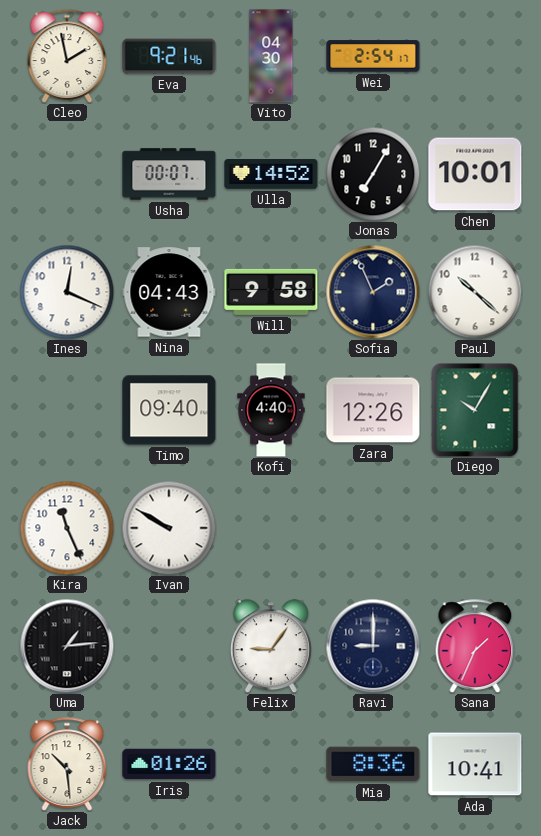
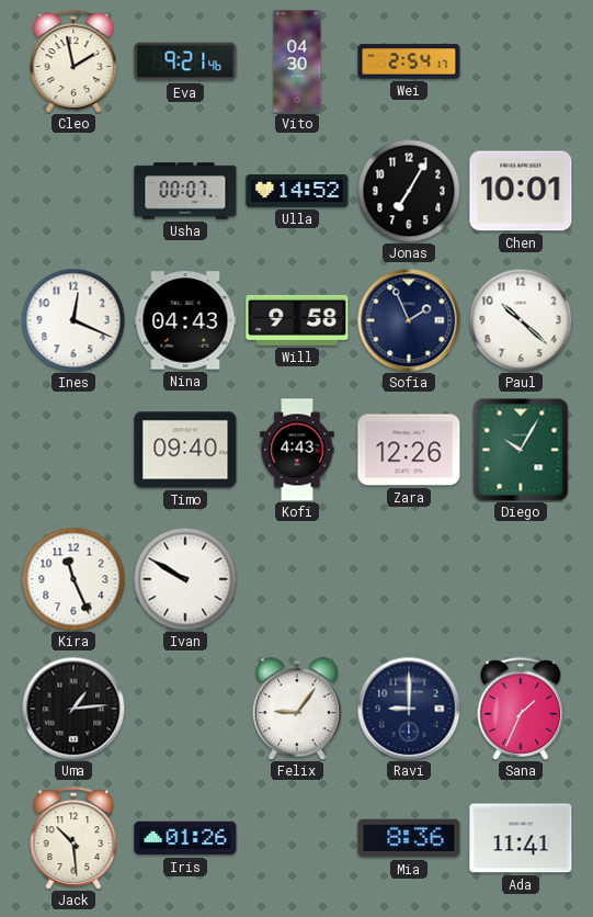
Kofi: 4:40 -> 4:43 (297, 450)
Ada: 10:41 -> 11:41 (521, 838)
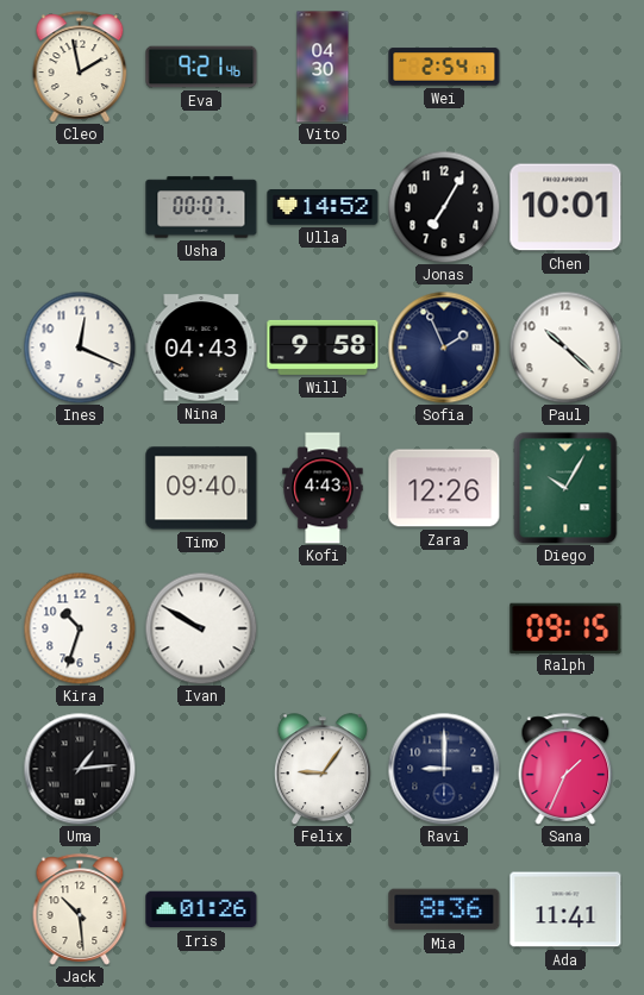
Kira: 11:26 -> 10:33 (80, 628)
Ralph: none -> 09:15 (565, 627)
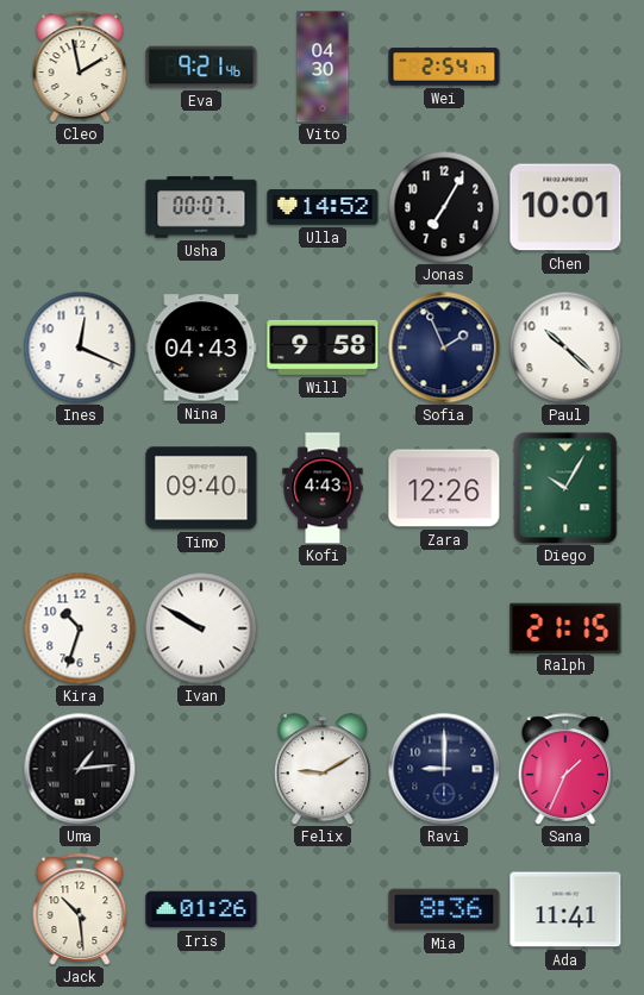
Ralph: 09:15 -> 21:15 (565, 627)
Felix: 9:06 -> 9:10 (323, 769)
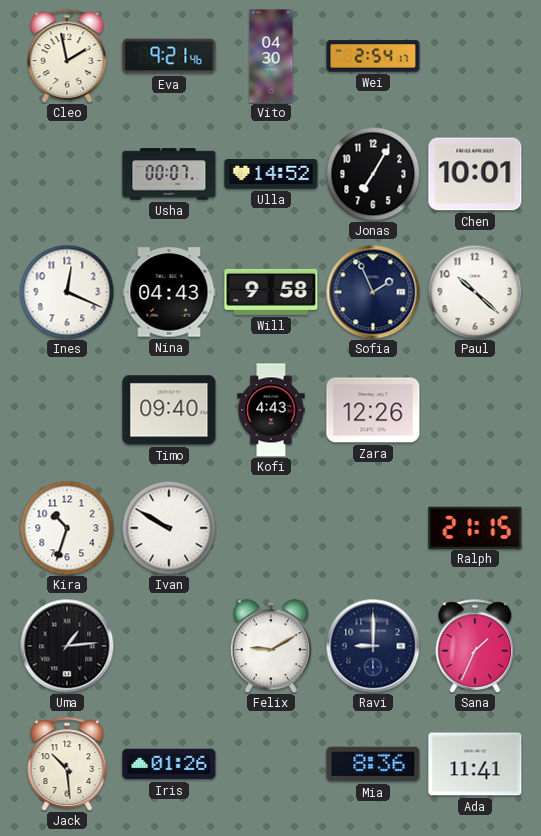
Diego: 10:05 -> none (565, 488)
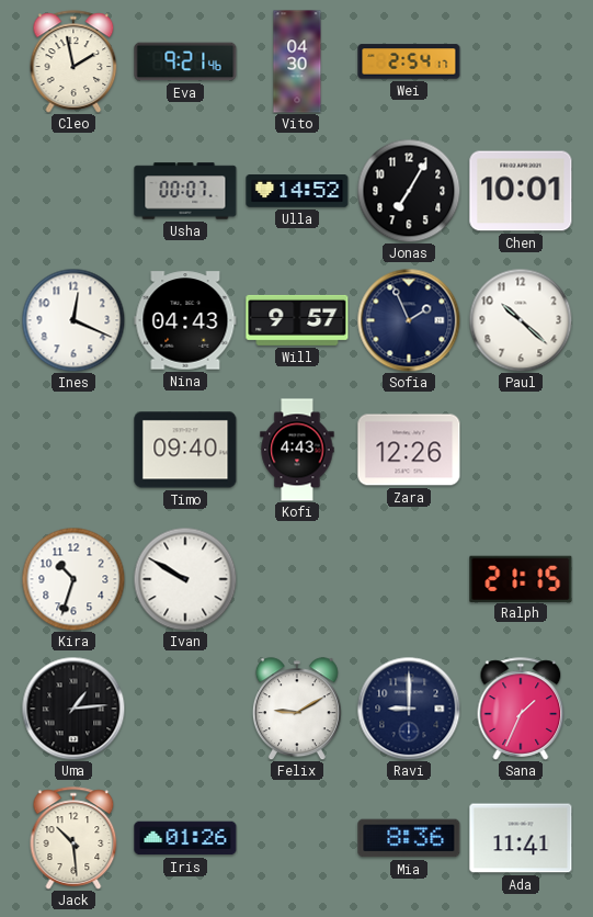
Will: 9:58 -> 9:57 (297, 320)
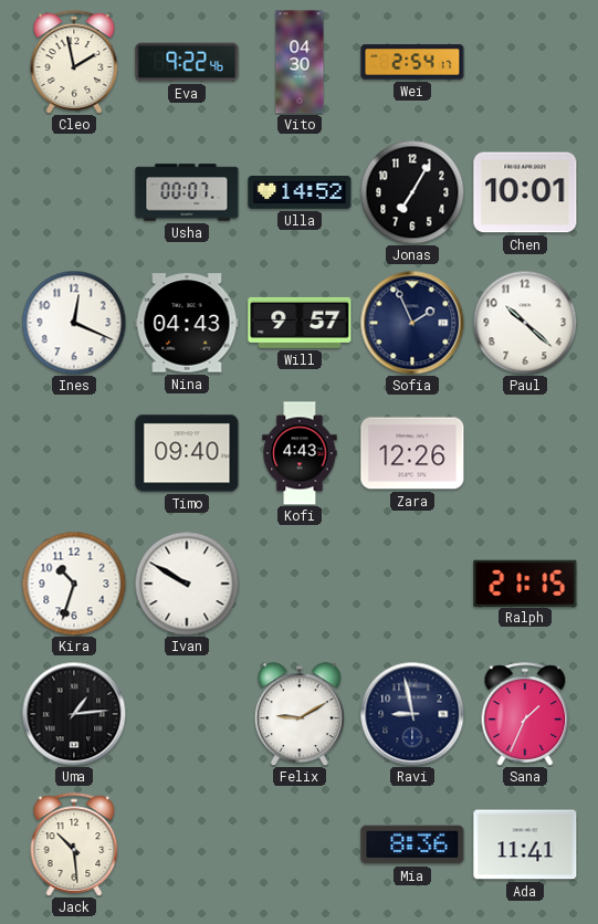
Eva: 9:21 -> 9:22 (187, 62)
Ravi: 9:00 -> 8:58 (412, 714)
Iris: 01:26 -> none (185, 838)
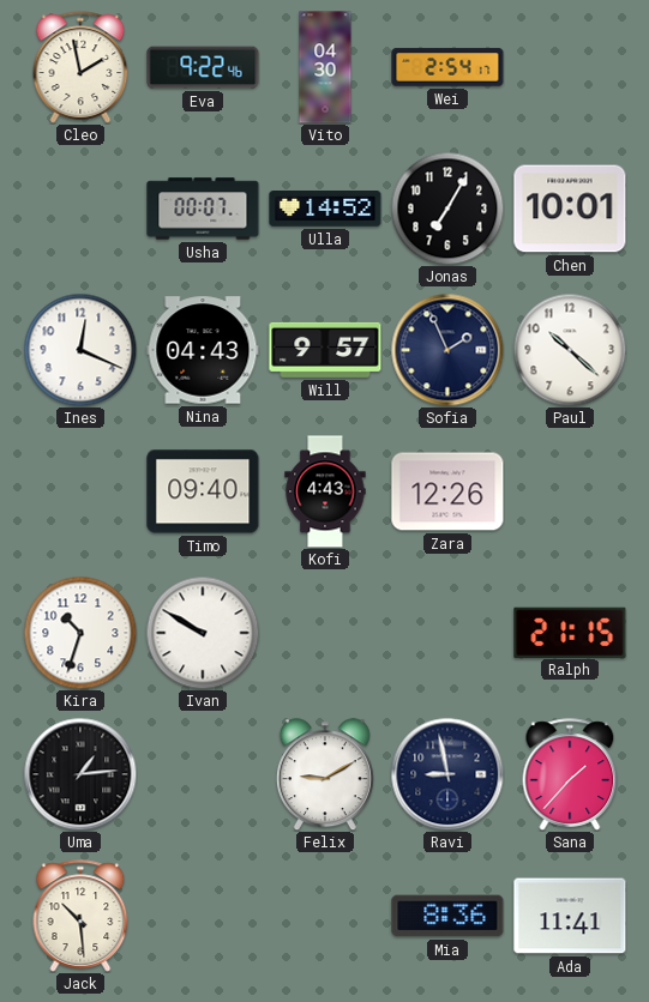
Sana: 1:34 -> 1:37 (570, 774)
